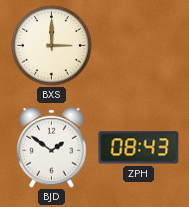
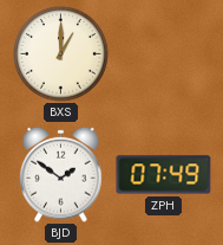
BXS: 3:00 -> 1:00 (61, 54)
ZPH: 08:43 -> 07:49 (164, 175)
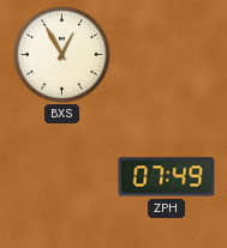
BXS: 1:00 -> 12:55 (62, 55)
BJD: 1:51 -> none (61, 174)
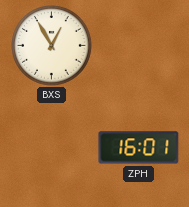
ZPH: 07:49 -> 16:01 (139, 148)
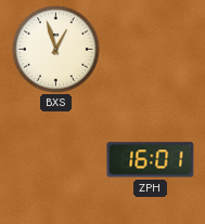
BXS: 12:55 -> 12:57 (56, 50)
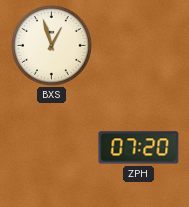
ZPH: 16:01 -> 07:20 (139, 148)
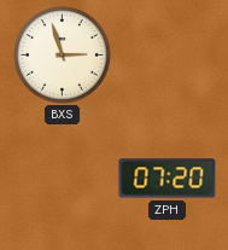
BXS: 12:57 -> 2:57 (63, 56)
